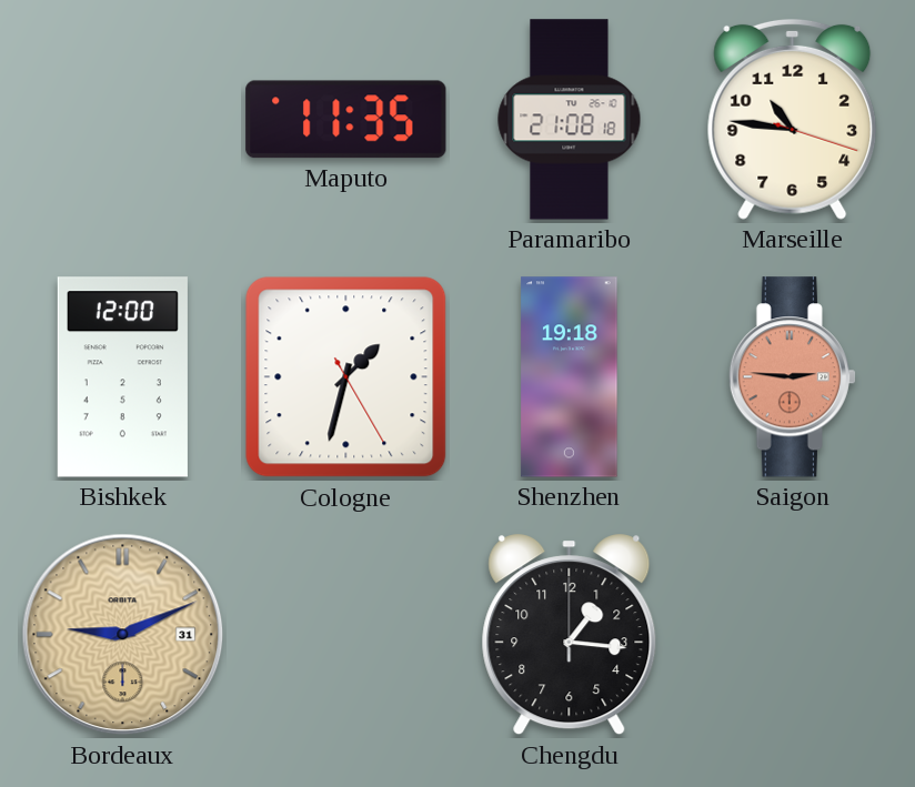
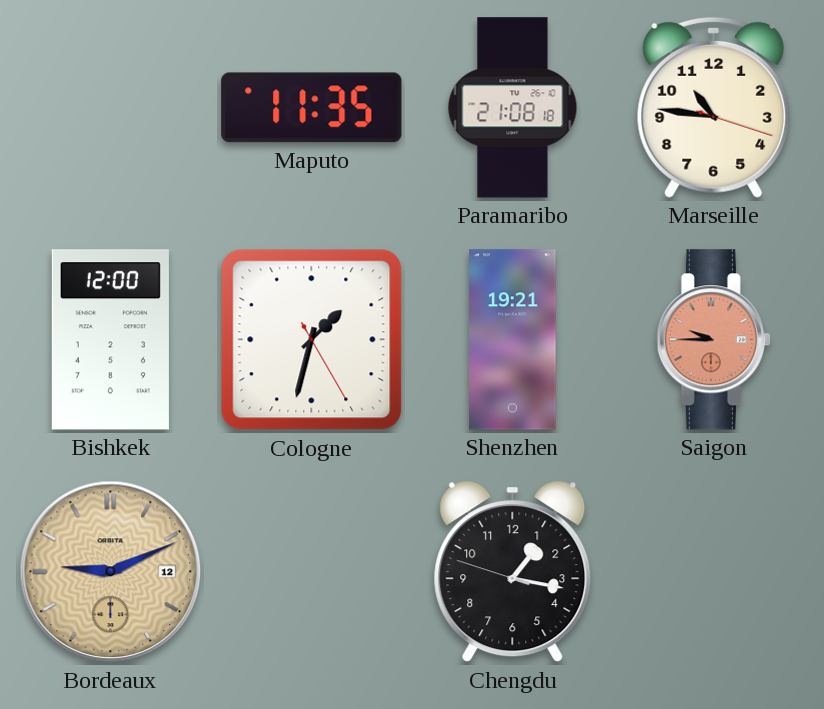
Shenzhen: 19:18 -> 19:21 (513, 340)
Saigon: 2:46 -> 9:45 (713, 340)
Bordeaux date: 31 -> 12 (111, 572)
Chengdu: 1:16:00 -> 1:16:48 (513, 572)
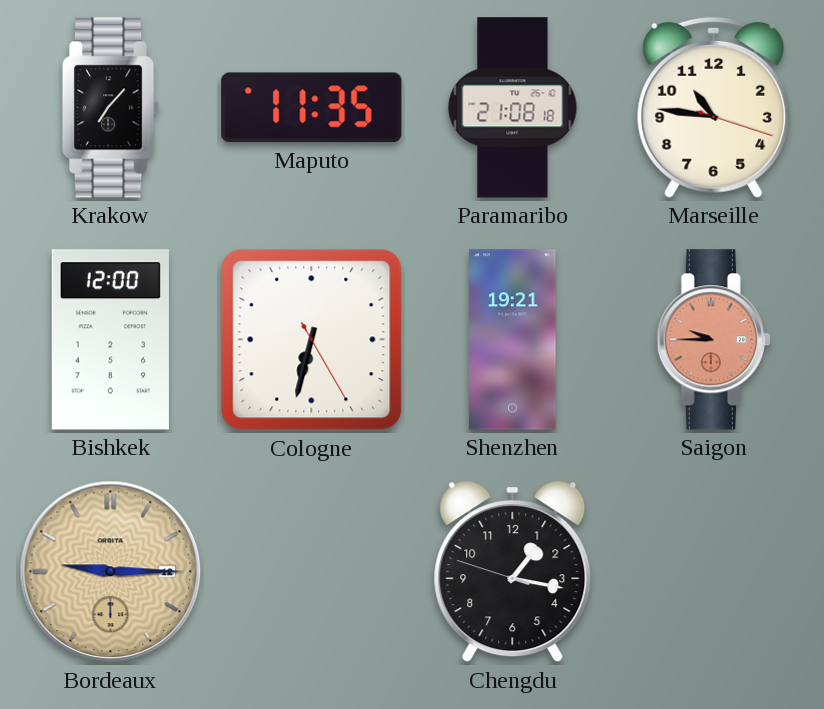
Krakow: none -> 7:07 (111, 108)
Cologne: 1:32 -> 6:32 (312, 340)
Bordeaux: 9:11 -> 9:15 (111, 572)
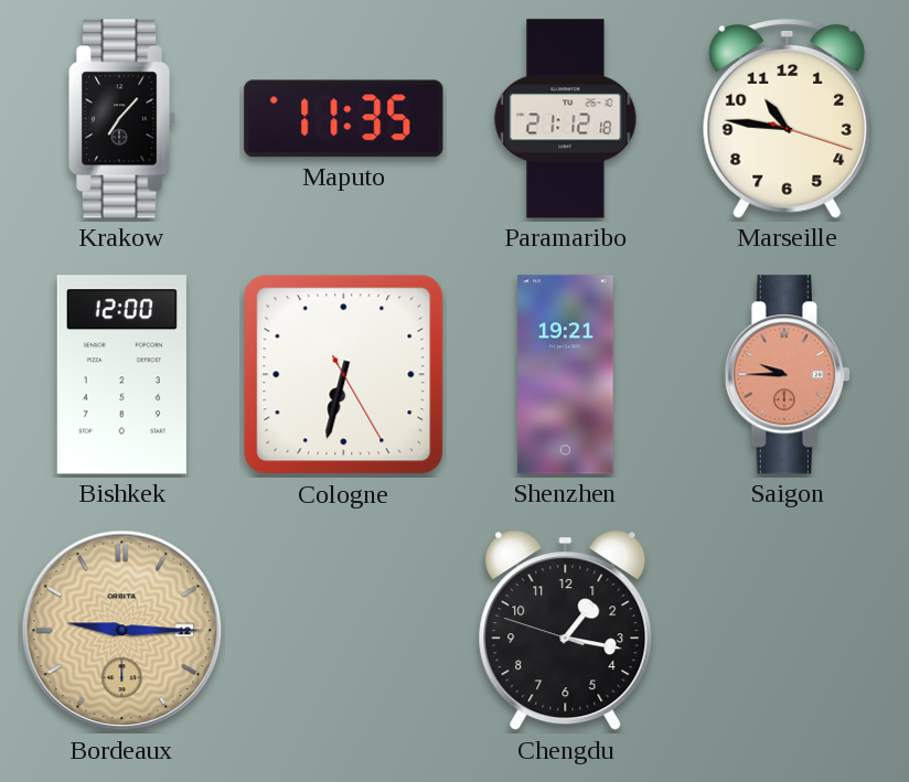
Paramaribo: 21:08 -> 21:12 (566, 119)
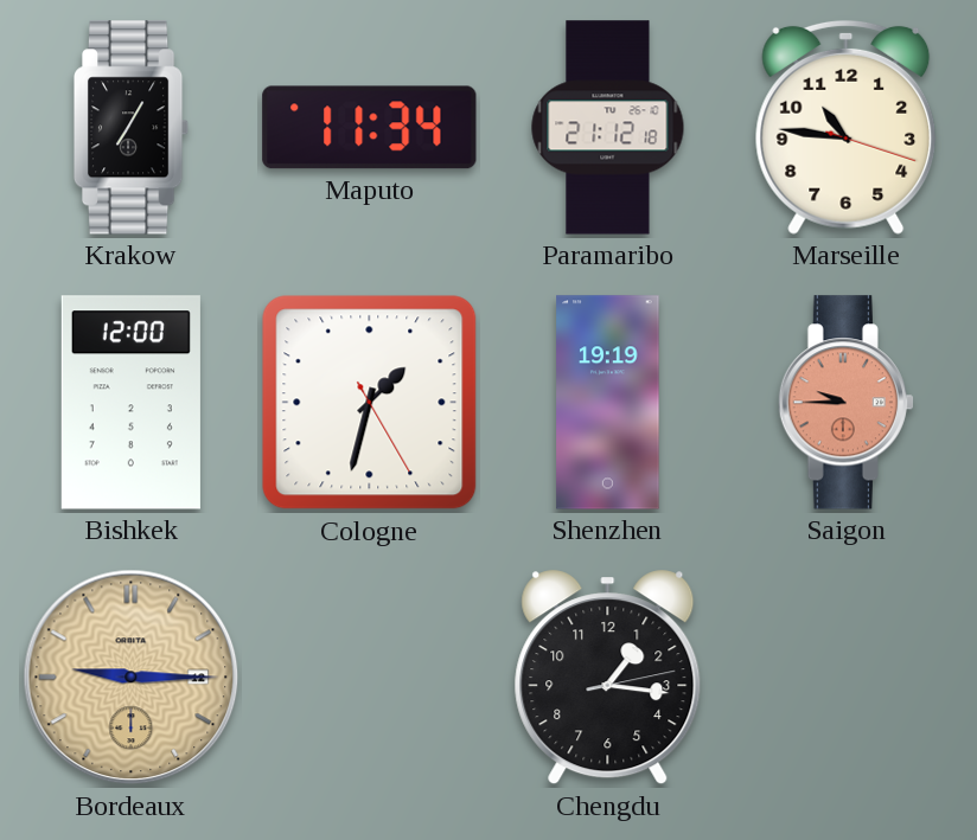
Krakow: 7:07 -> 7:05 (132, 128)
Maputo: 11:35 -> 11:34 (370, 128)
Cologne: 6:32 -> 1:32 (370, 403)
Shenzhen: 19:21 -> 19:19 (608, 403)
Chengdu: 1:16:48 -> 1:16:13 (608, 678)
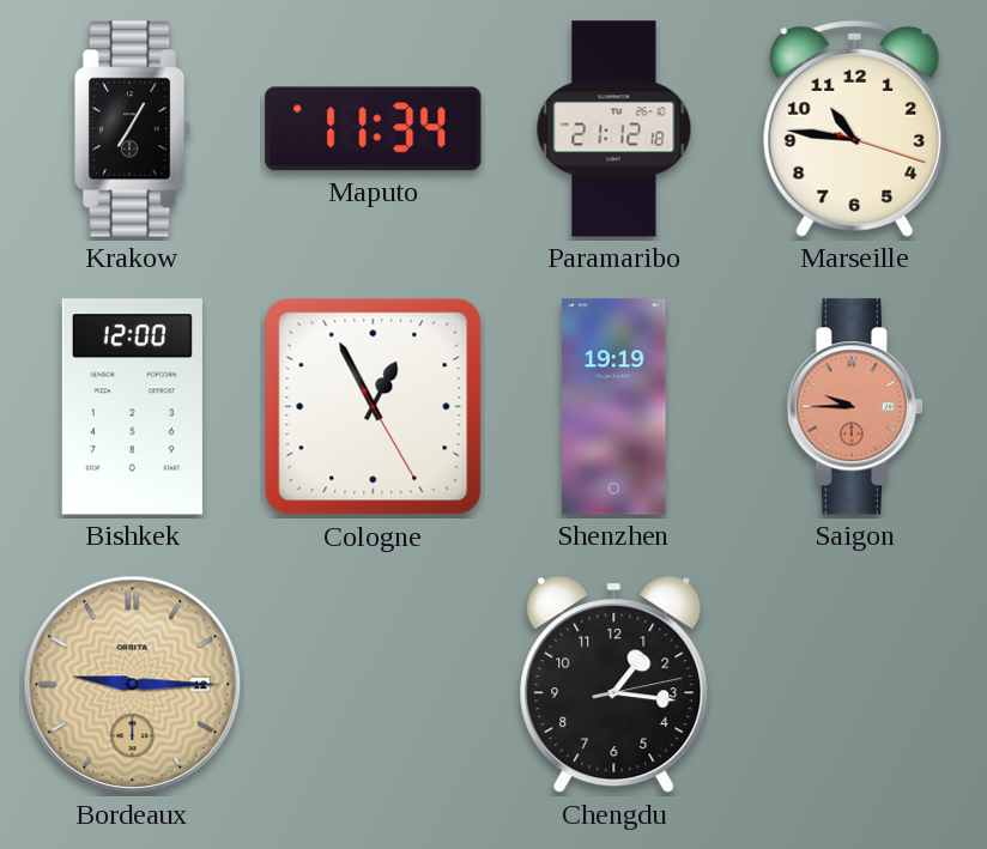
Cologne: 1:32 -> 12:55 (374, 407)
